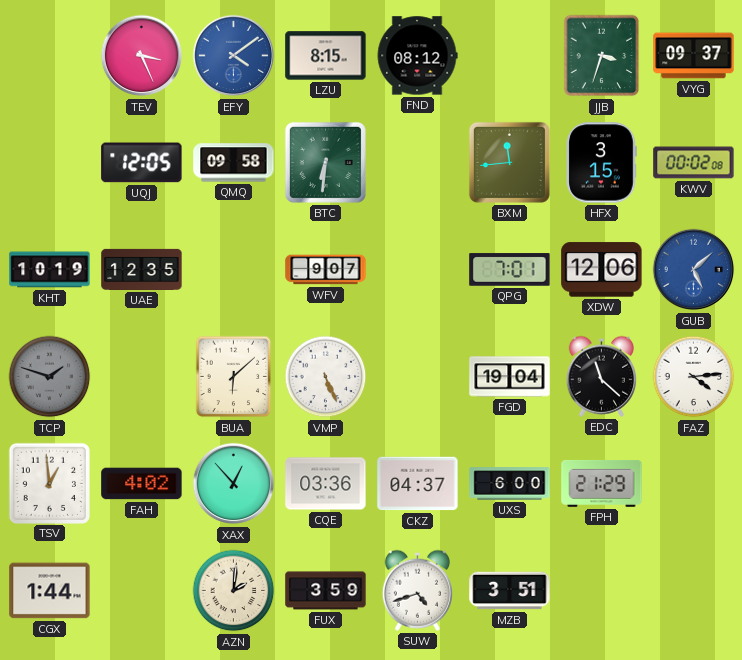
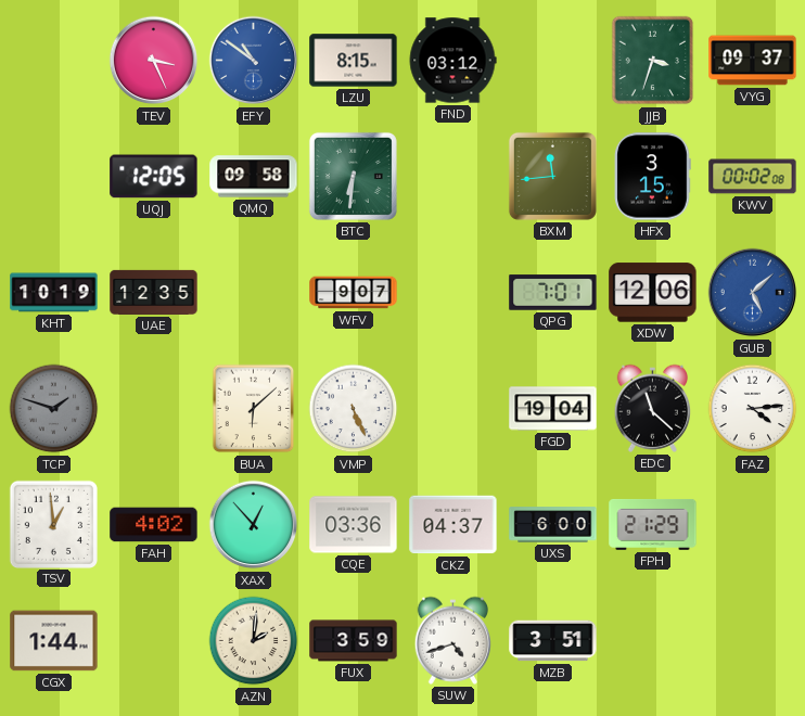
EFY: 4:09 -> 10:51 (254, 61)
FND: 08:12 -> 03:12 (452, 61)
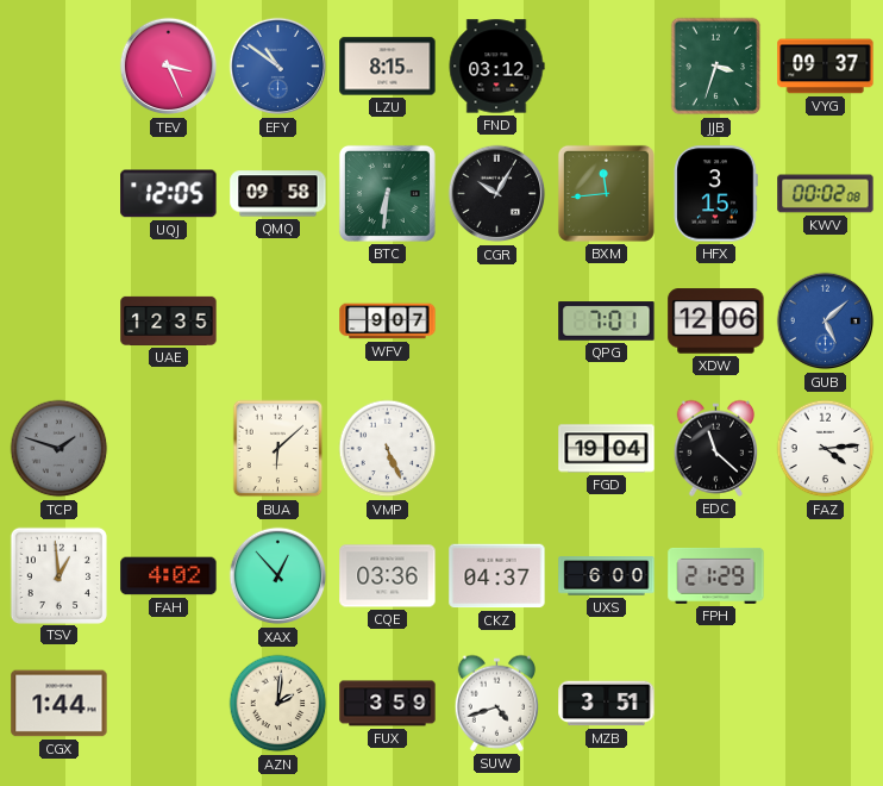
CGR: none -> 10:05 (497, 194)
KHT: 10:19 -> none (54, 293)
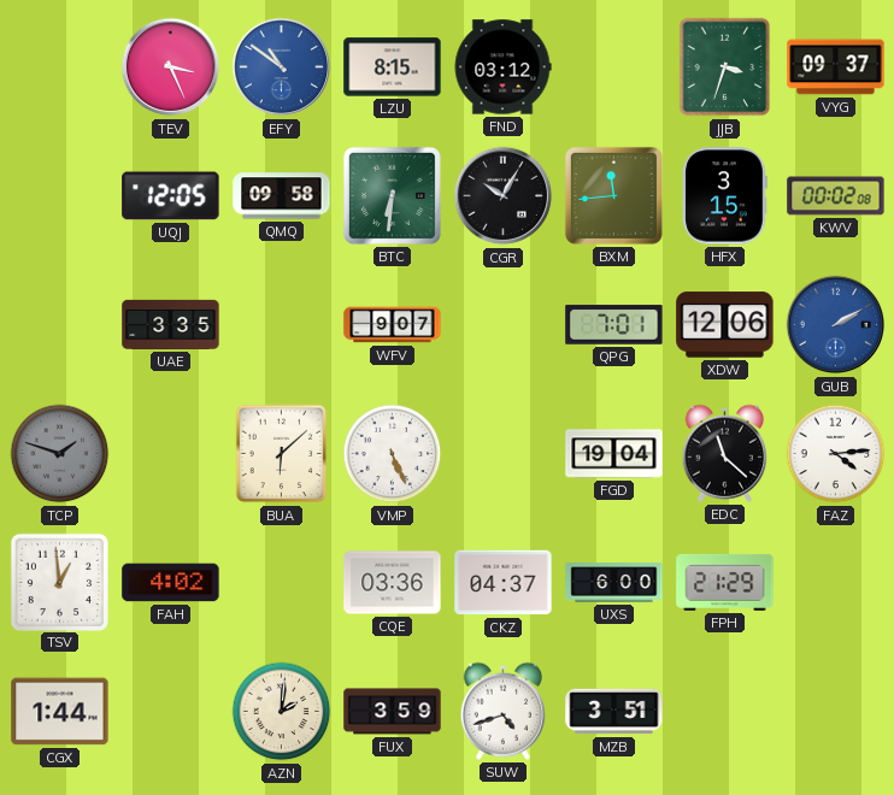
UAE: 12:35 -> 3:35 (171, 324)
GUB: 5:08 -> 2:10 (836, 325)
XAX: 12:53 -> none (278, 576)
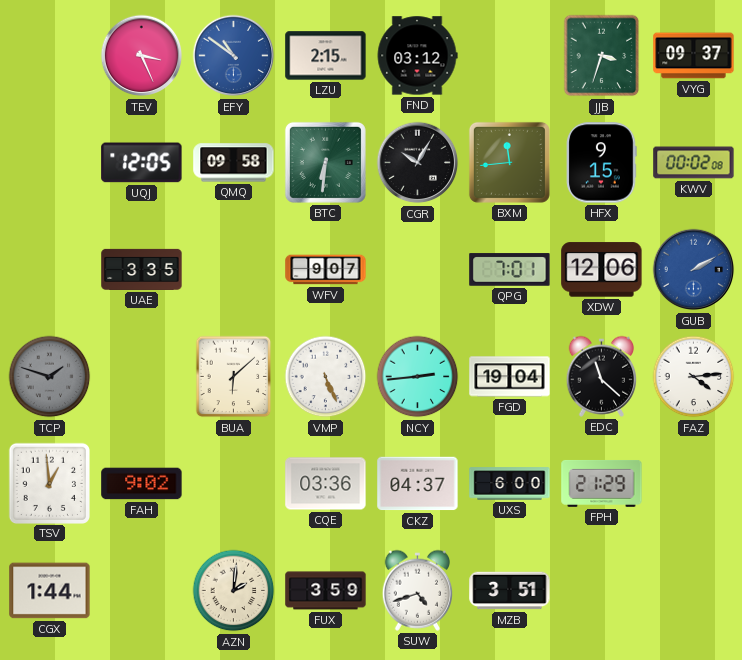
LZU: 8:15 -> 2:15 (326, 56)
HFX: 3:15 -> 9:15 (602, 163)
NCY: none -> 2:44 (418, 377)
FAH: 4:02 -> 9:02 (142, 484)
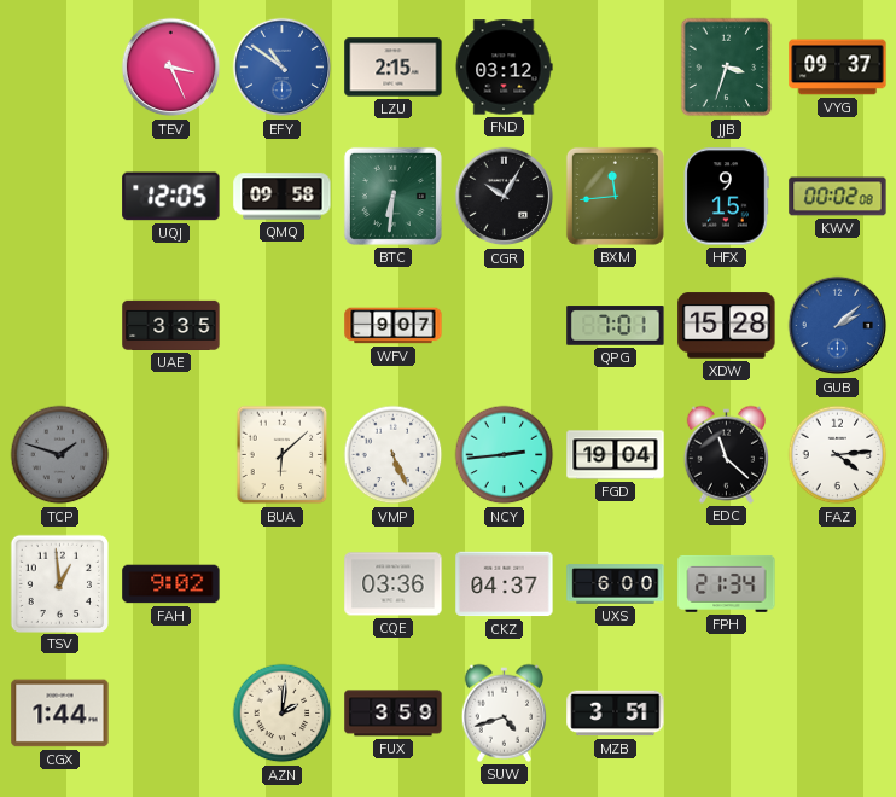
XDW: 12:06 -> 15:28 (727, 326)
GUB: 2:10 -> 2:08 (838, 326)
FPH: 21:29 -> 21:34 (727, 583)
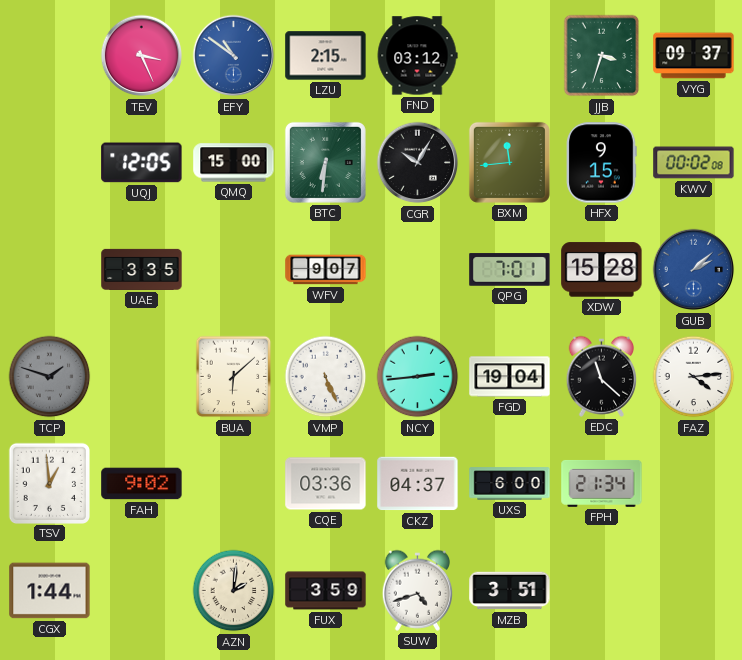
QMQ: 09:58 -> 15:00 (234, 163)
